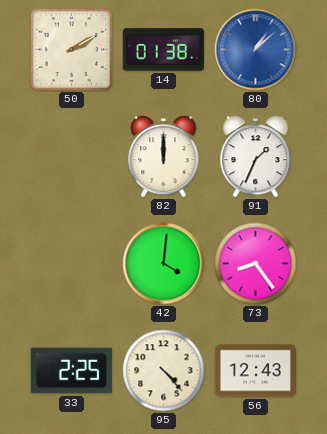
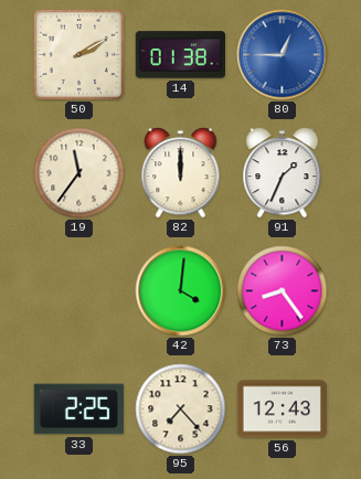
80: 1:08 -> 12:45 (283, 55)
19: none -> 11:36 (79, 173)
95: 4:23 -> 7:23 (181, 409)
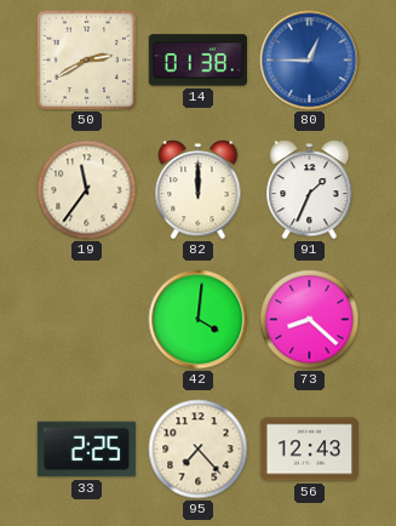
50: 2:10 -> 2:40 (87, 61)
73: 8:24 -> 8:22 (310, 320)
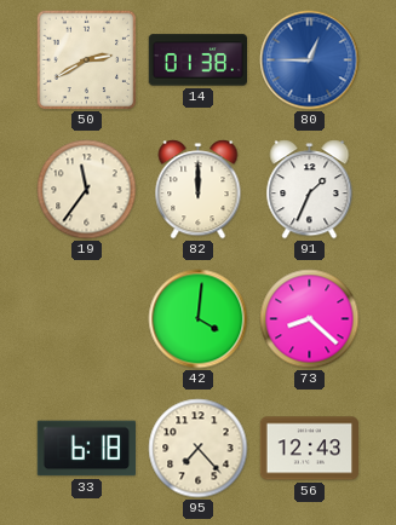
33: 2:25 -> 6:18 (86, 449)
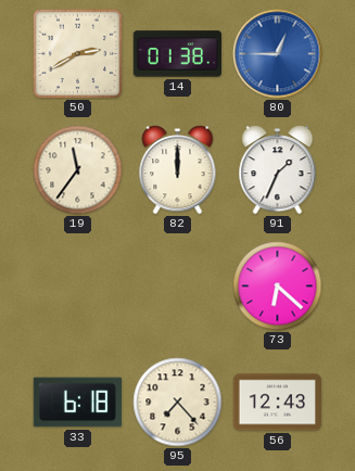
42: 4:01 -> none (199, 319)
73: 8:22 -> 6:22 (278, 287)
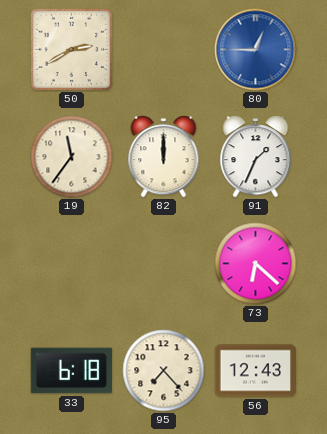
14: 01:38 -> none (177, 54)
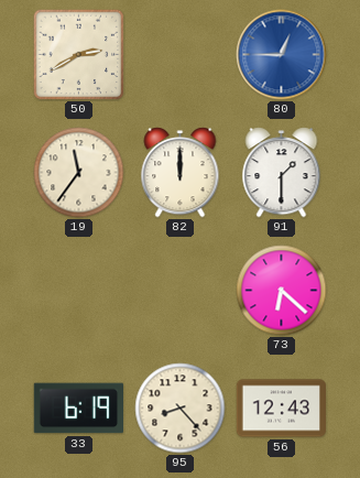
91: 1:34 -> 1:30 (282, 173)
33: 6:18 -> 6:19 (78, 409)
95: 7:23 -> 8:23 (181, 409)
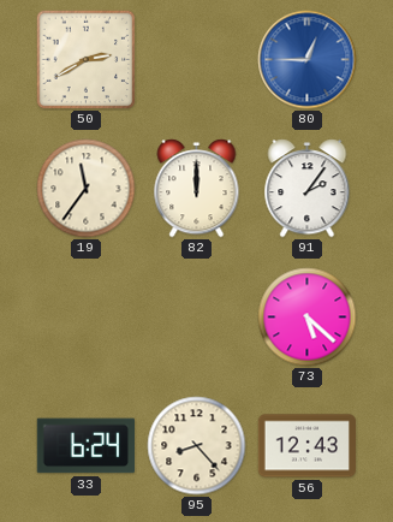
91: 1:30 -> 2:06 (308, 189)
73: 6:22 -> 5:22 (308, 318)
33: 6:19 -> 6:24 (85, 446)
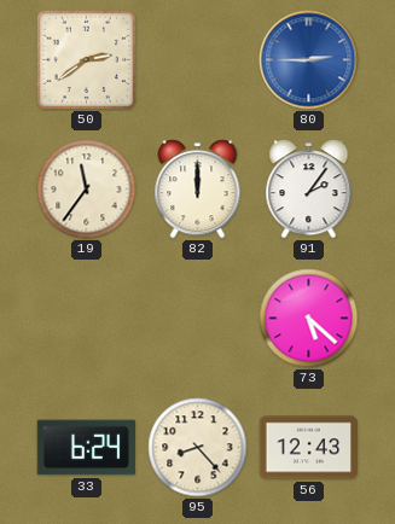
50: 2:40 -> 2:39 (87, 60)
80: 12:45 -> 2:45 (309, 60)
